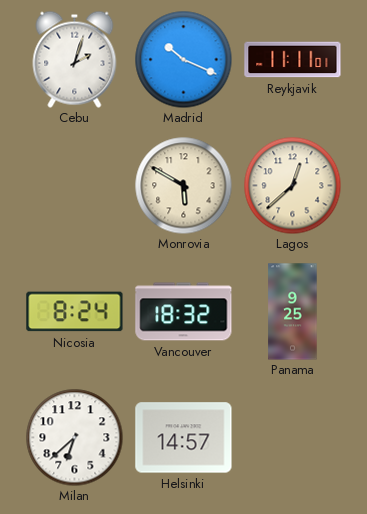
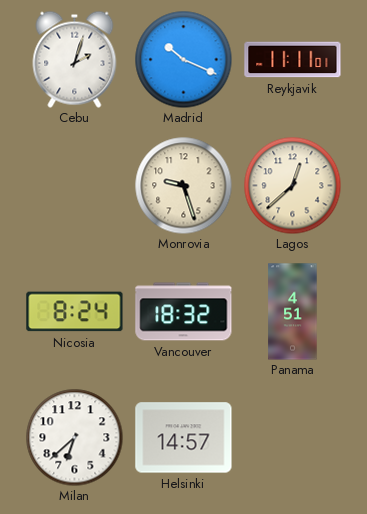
Monrovia: 5:50 -> 9:27 (183, 185)
Panama: 9:25 -> 4:51 (293, 312)
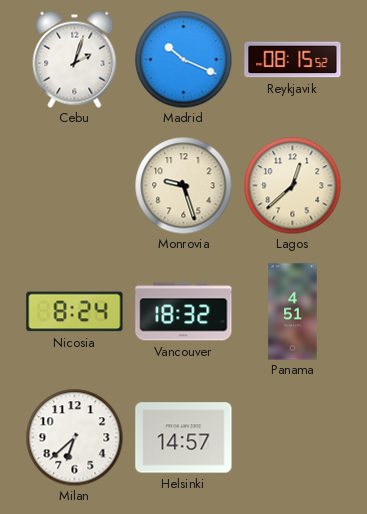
Reykjavik: 11:11 -> 08:15 (293, 60)
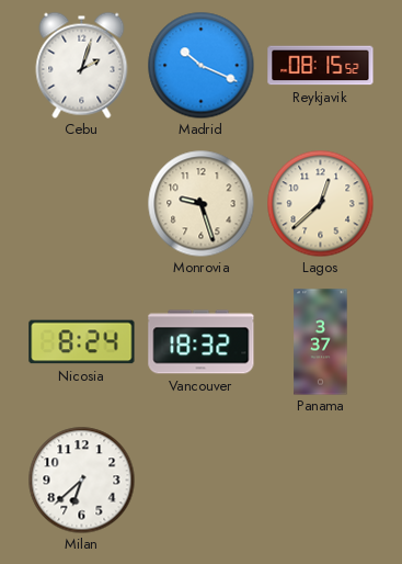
Panama: 4:51 -> 3:37 (321, 342)
Helsinki: 14:57 -> none (184, 438)
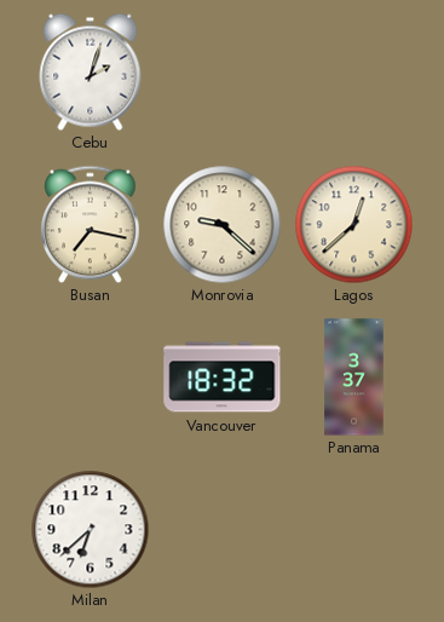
Madrid: 10:19 -> none (200, 65)
Reykjavik: 08:15 -> none (321, 66)
Busan: none -> 7:17 (91, 224)
Monrovia: 9:27 -> 9:22 (221, 224)
Nicosia: 8:24 -> none (82, 342)
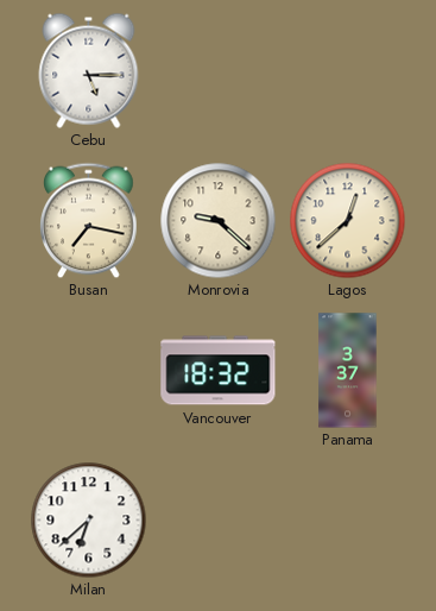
Cebu: 2:03 -> 5:15 (89, 70)
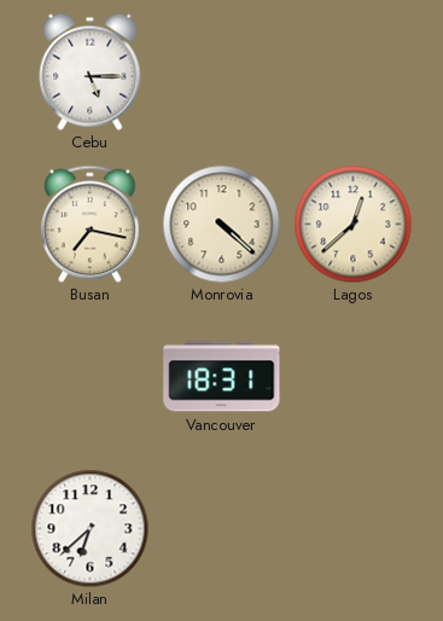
Monrovia: 9:22 -> 4:22 (221, 224)
Vancouver: 18:32 -> 18:31 (222, 377)
Panama: 3:37 -> none (348, 371)
